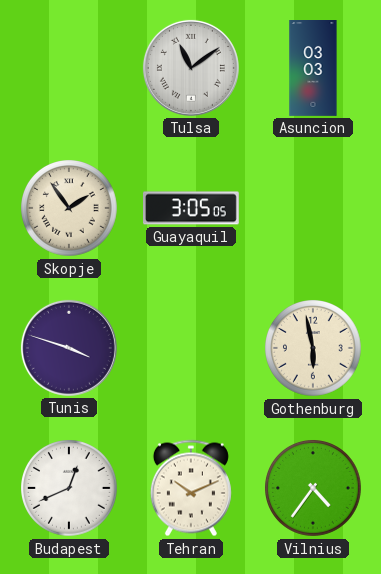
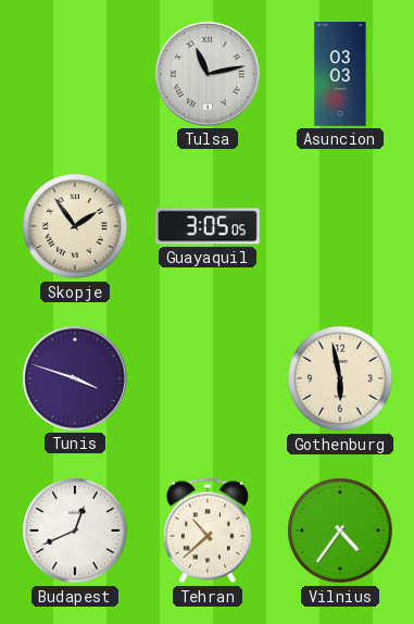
Tulsa: 11:09 -> 11:13 (208, 74)
Tehran: 10:11 -> 10:38 (208, 531)
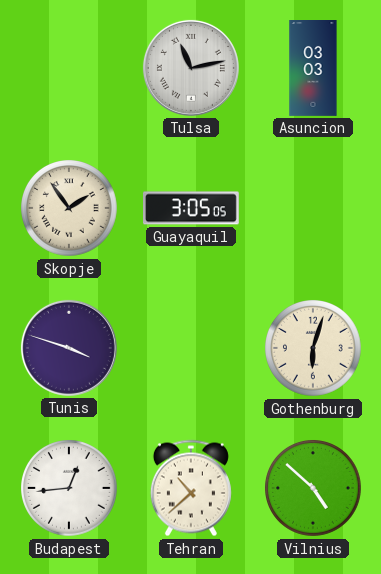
Gothenburg: 5:58 -> 6:03 (314, 349)
Budapest: 12:41 -> 12:44 (70, 489)
Vilnius: 4:36 -> 4:52 (314, 489)
